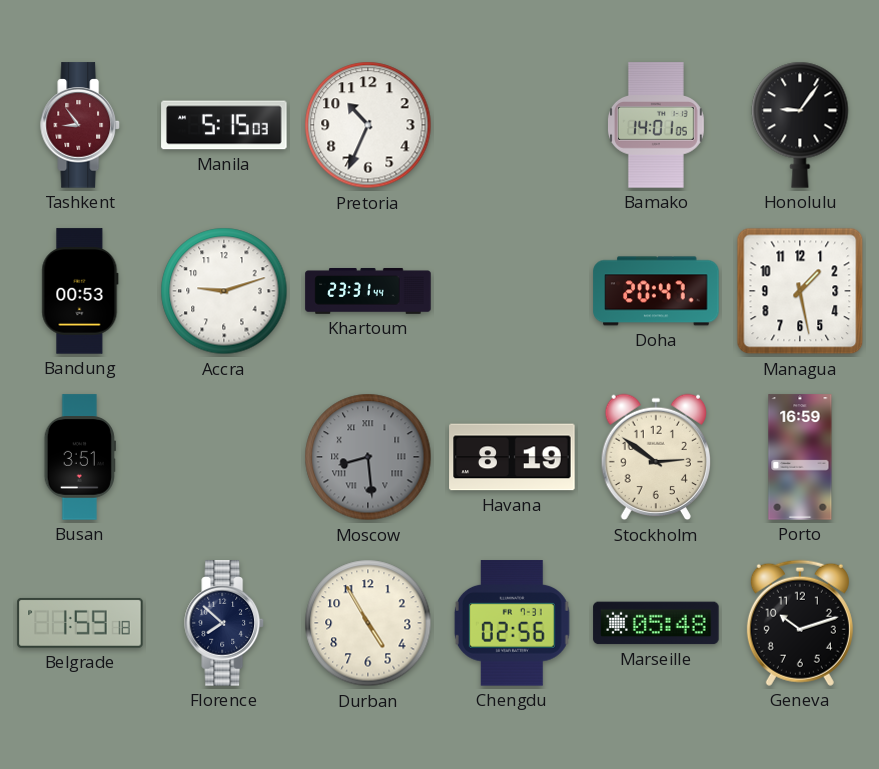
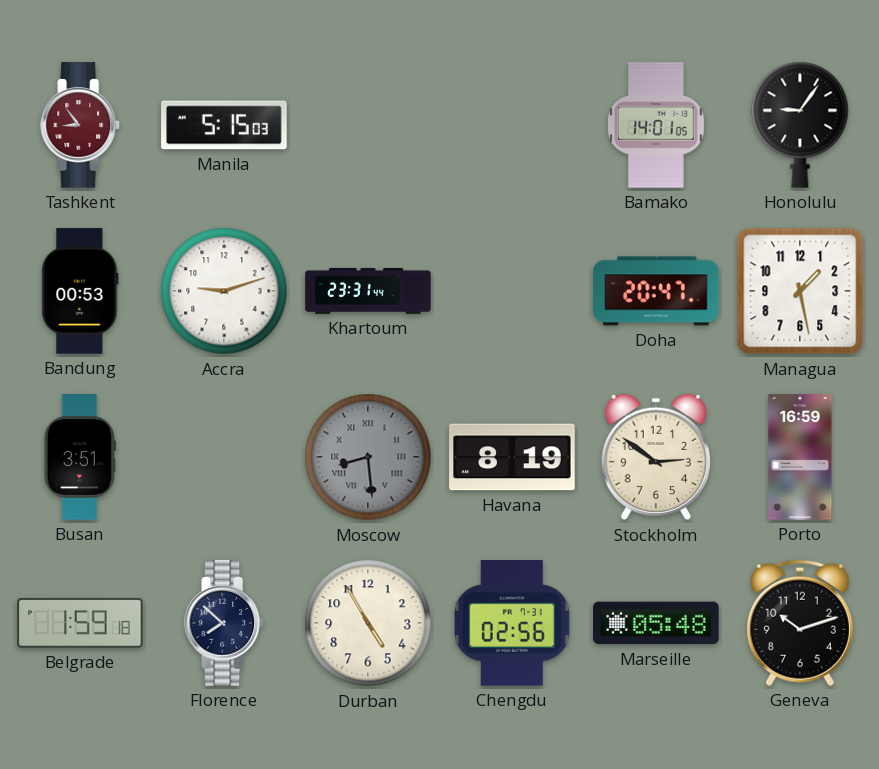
Pretoria: 10:34 -> none (368, 125)
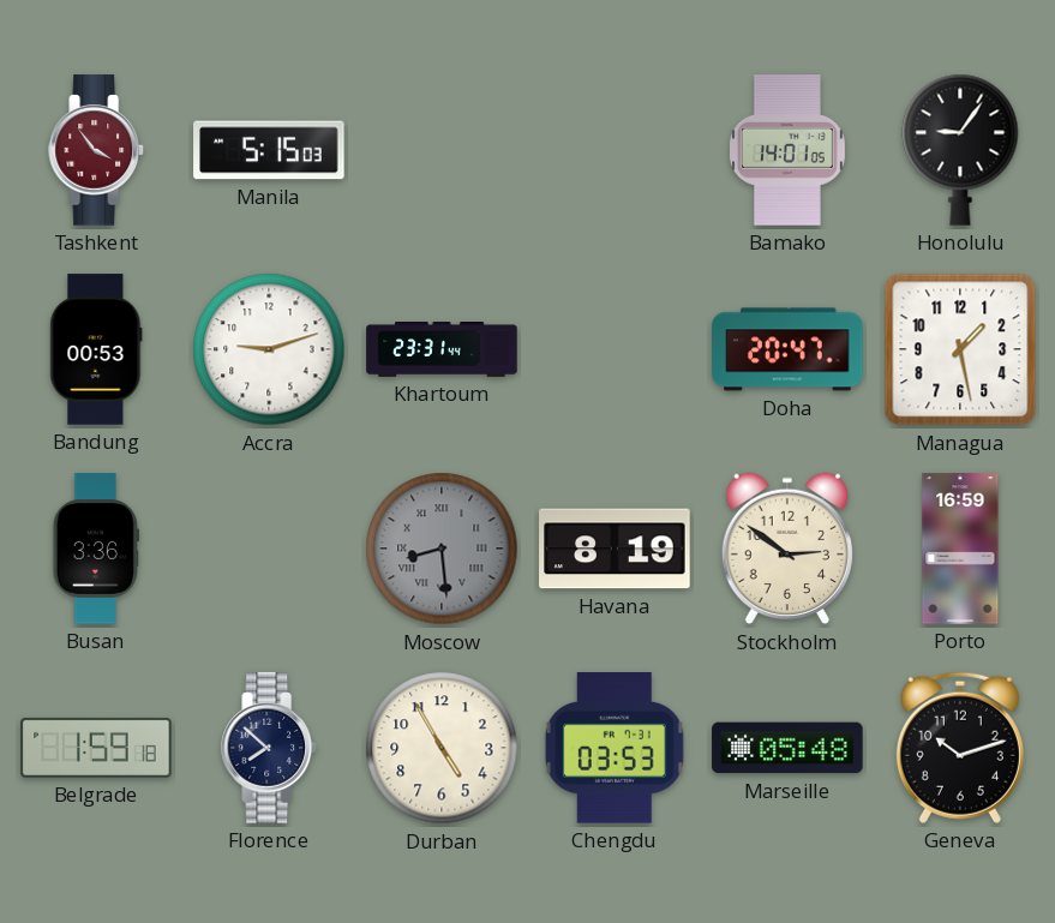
Tashkent: 8:54 -> 3:54 (97, 150)
Busan: 3:51 -> 3:36 (96, 549)
Chengdu: 02:56 -> 03:53 (615, 748)
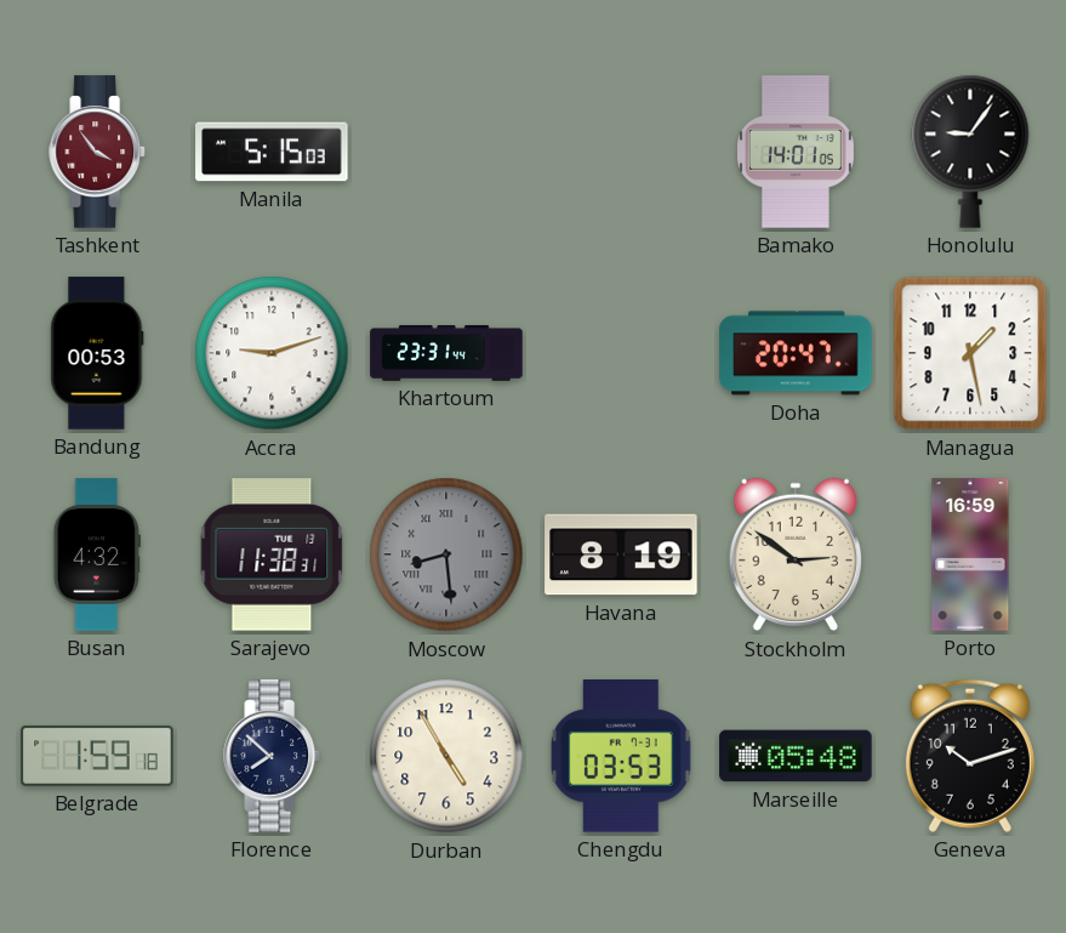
Busan: 3:36 -> 4:32 (97, 554)
Sarajevo: none -> 11:38 (272, 554)
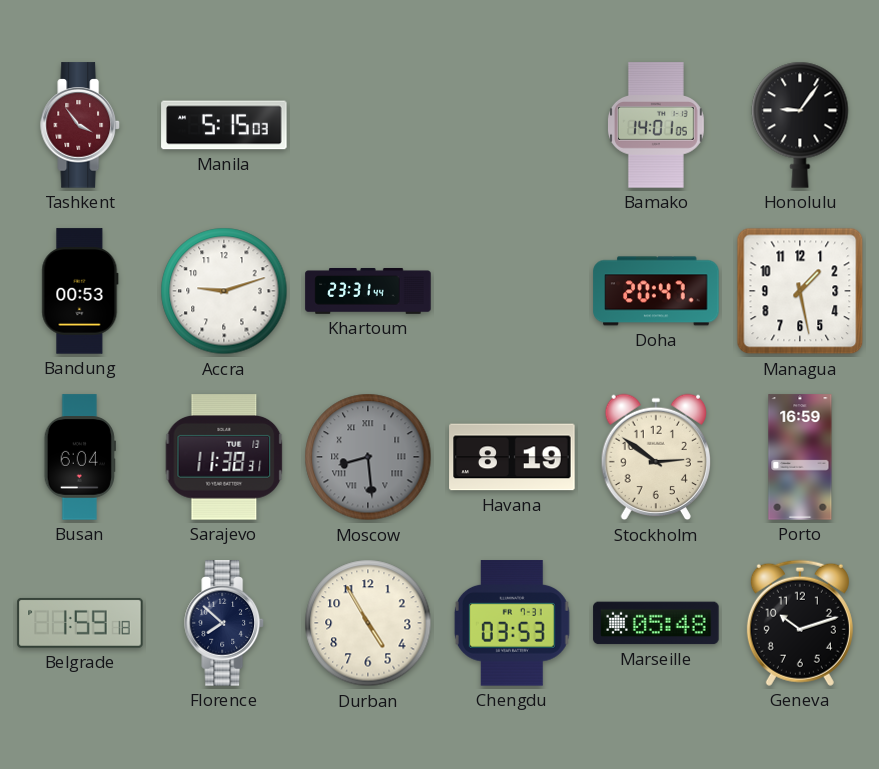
Busan: 4:32 -> 6:04 (80, 457)
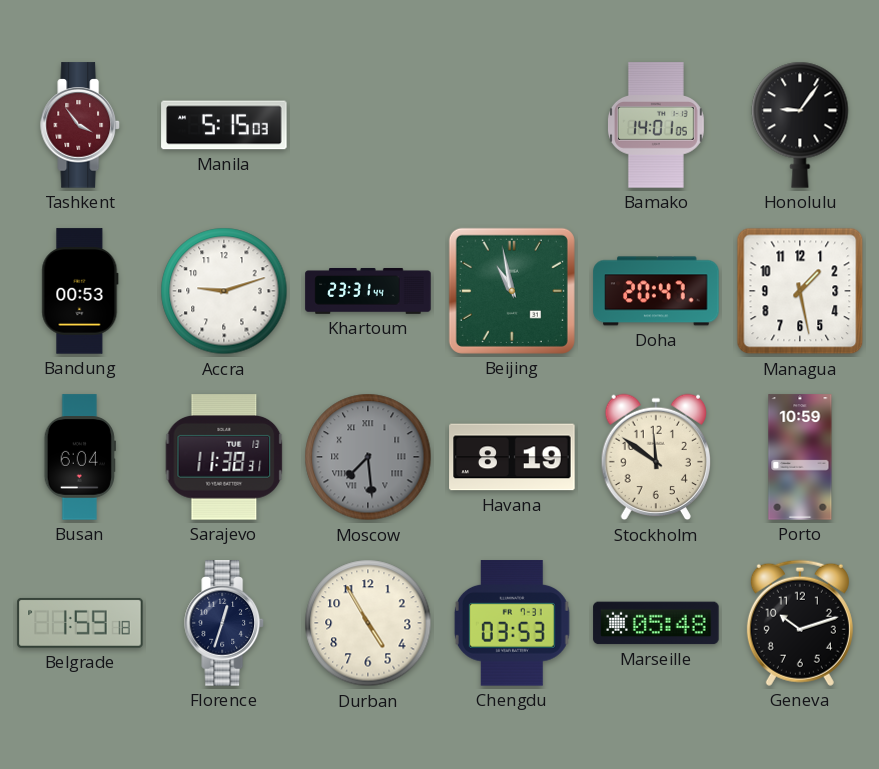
Beijing: none -> 10:58 (512, 291)
Moscow: 8:29 -> 7:29 (368, 457)
Stockholm: 2:51 -> 11:51 (655, 457)
Porto: 16:59 -> 10:59 (800, 457)
Florence: 7:52 -> 12:33 (225, 623)
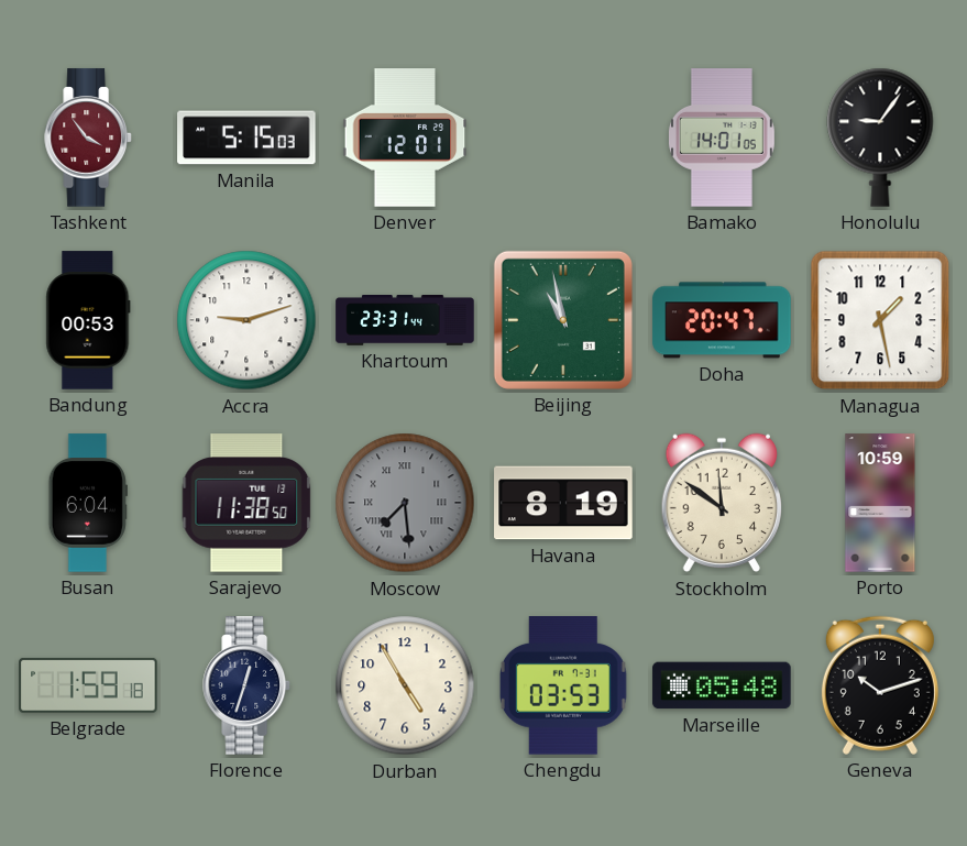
Denver: none -> 12:01 (405, 138)
Sarajevo: 11:38:31 -> 11:38:50 (246, 503)
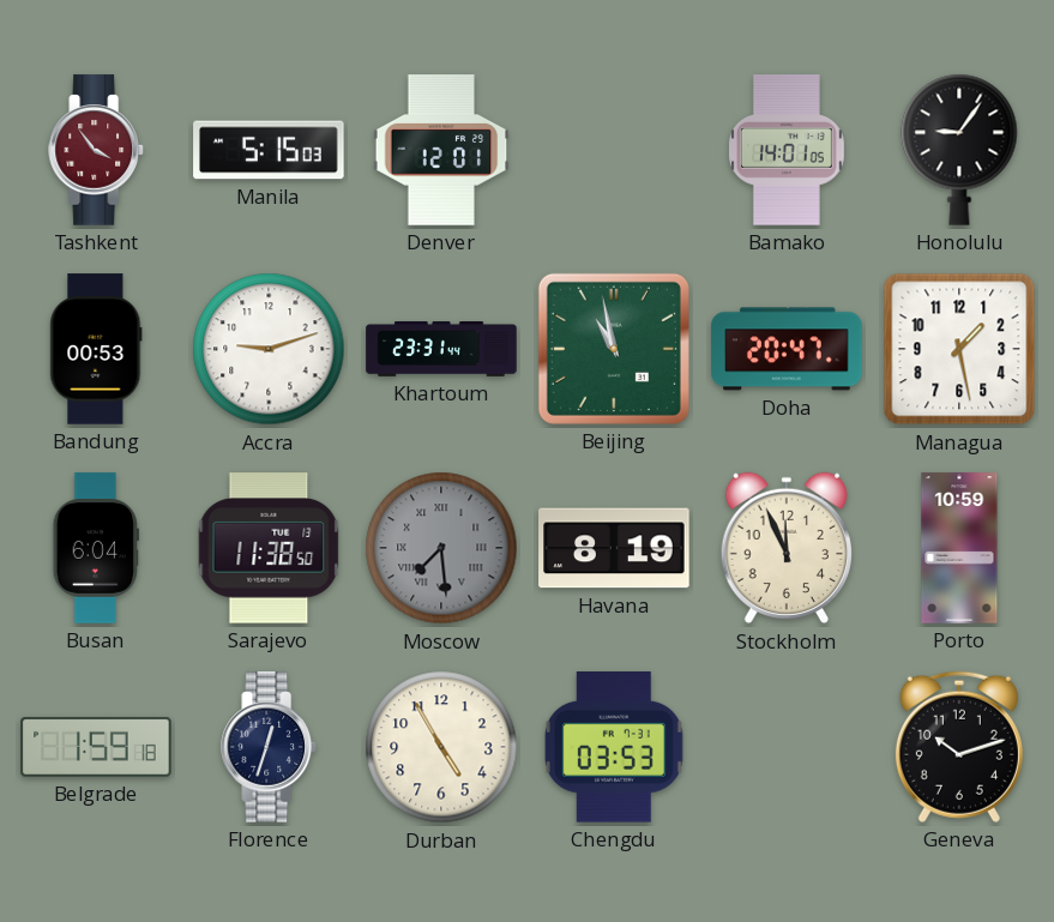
Stockholm: 11:51 -> 11:56 (785, 548)
Marseille: 05:48 -> none (722, 685)
